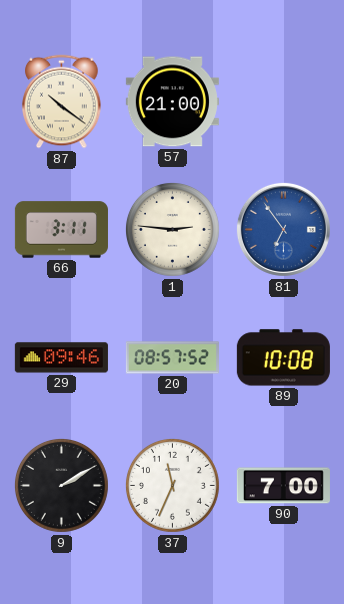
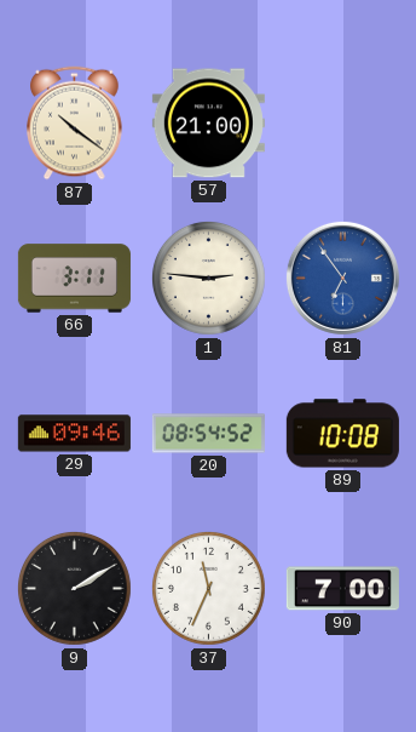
20: 08:57 -> 08:54 (208, 434)
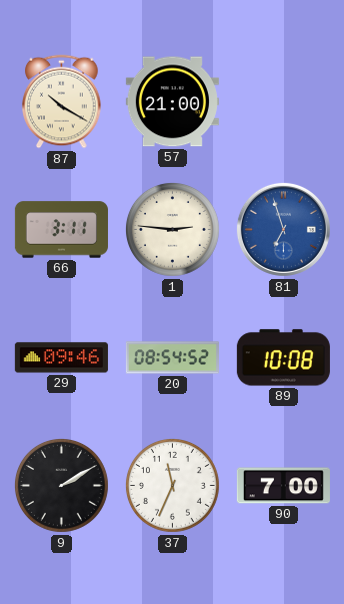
87: 10:21 -> 10:20 (62, 102)
81: 6:54 -> 6:57 (283, 229)
